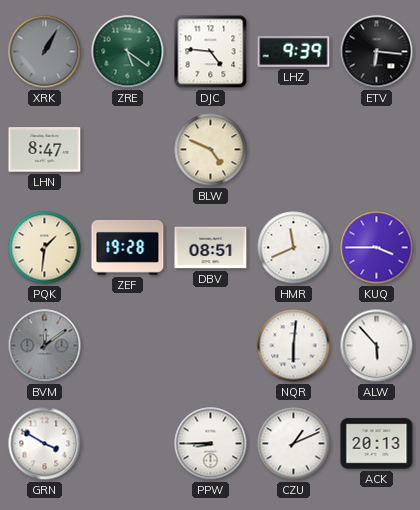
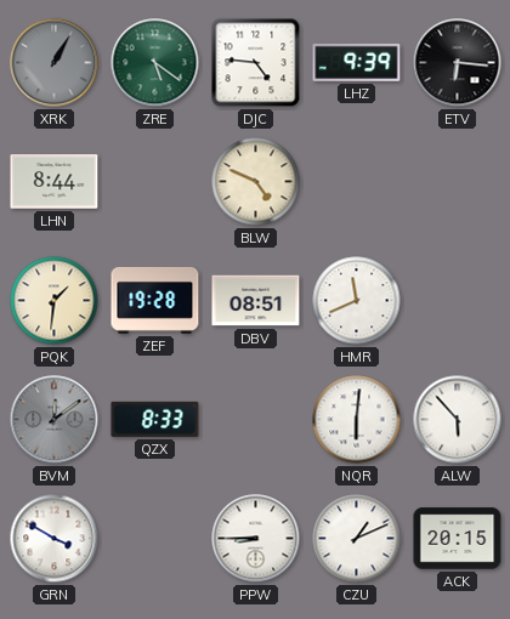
LHN: 8:47 -> 8:44 (55, 182)
KUQ: 3:45 -> none (377, 248)
QZX: none -> 8:33 (155, 419)
ACK: 20:13 -> 20:15 (458, 539)
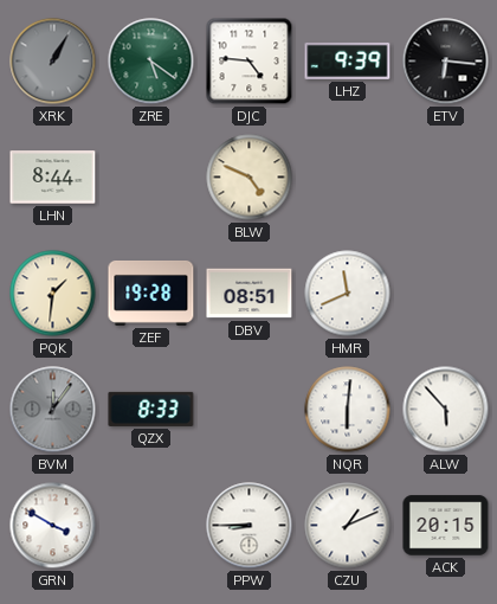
BVM: 12:09 -> 12:06 (53, 410)
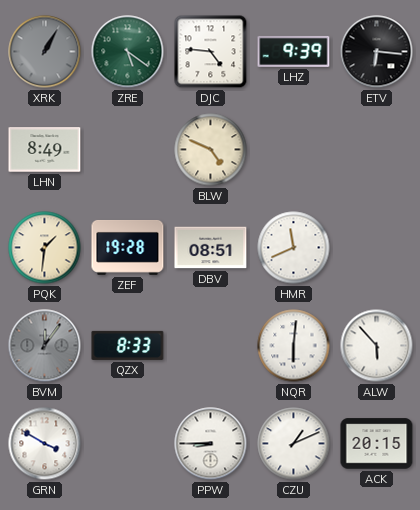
LHN: 8:44 -> 8:49 (45, 150)
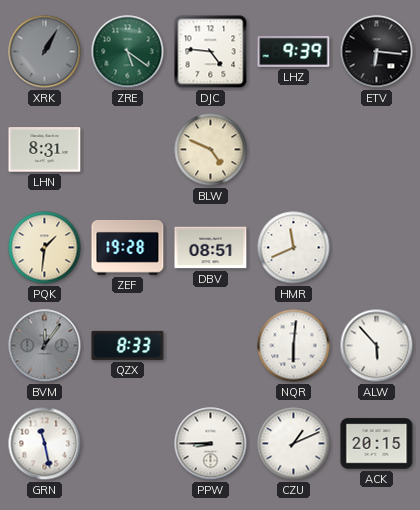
LHN: 8:49 -> 8:31 (45, 150)
GRN: 3:50 -> 11:28 (45, 444)
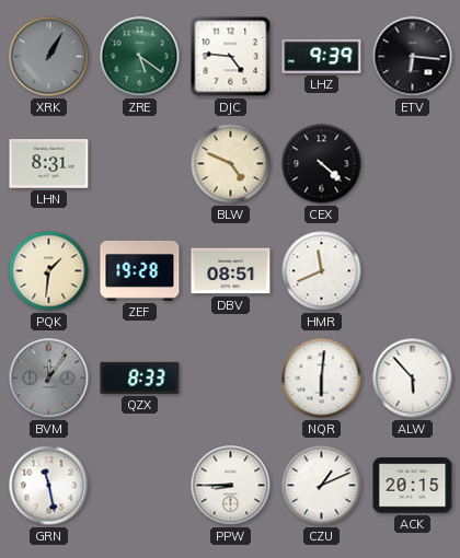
CEX: none -> 4:22 (322, 164)
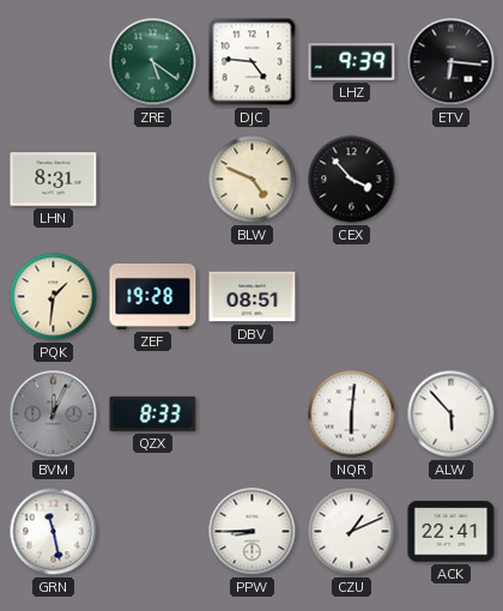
XRK: 1:05 -> none (49, 57)
CEX: 4:22 -> 3:53 (352, 180)
HMR: 11:41 -> none (322, 271)
BVM: 12:06 -> 12:04 (54, 415)
ACK: 20:15 -> 22:41 (452, 532)
